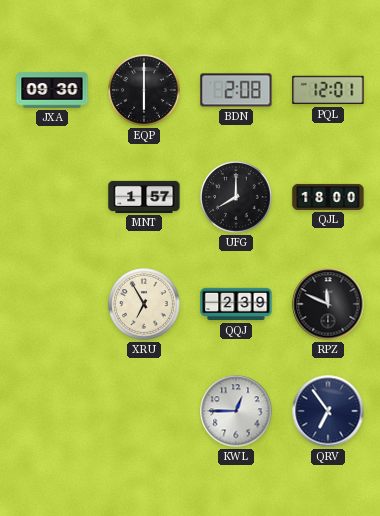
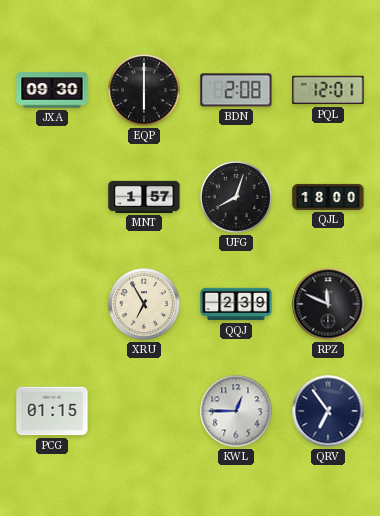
UFG: 8:00 -> 8:03 (236, 197)
PCG: none -> 01:15 (52, 411)
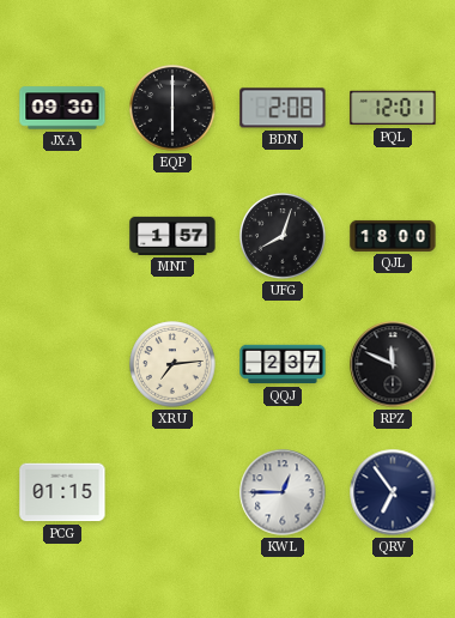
XRU: 6:55 -> 7:14 (172, 364)
QQJ: 2:39 -> 2:37 (283, 364)
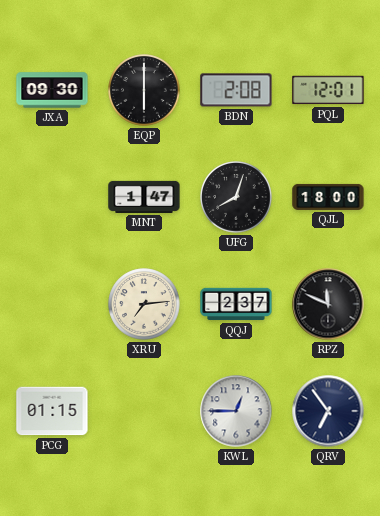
MNT: 1:57 -> 1:47 (144, 197)
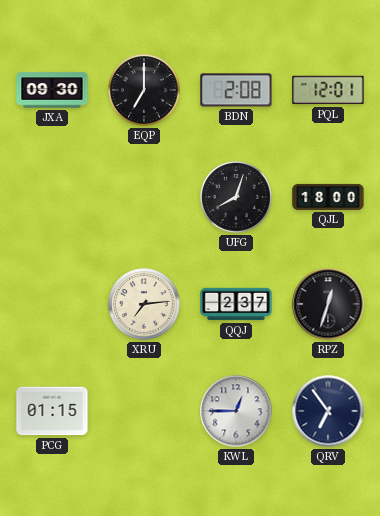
EQP: 6:00 -> 7:00 (144, 90)
MNT: 1:47 -> none (144, 197)
RPZ: 11:49 -> 12:33 (328, 304)
